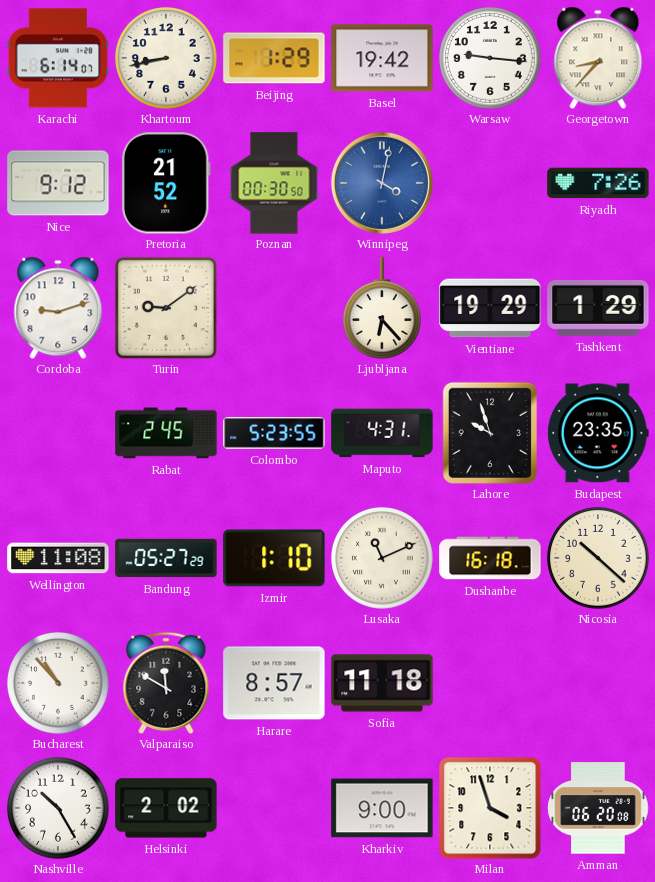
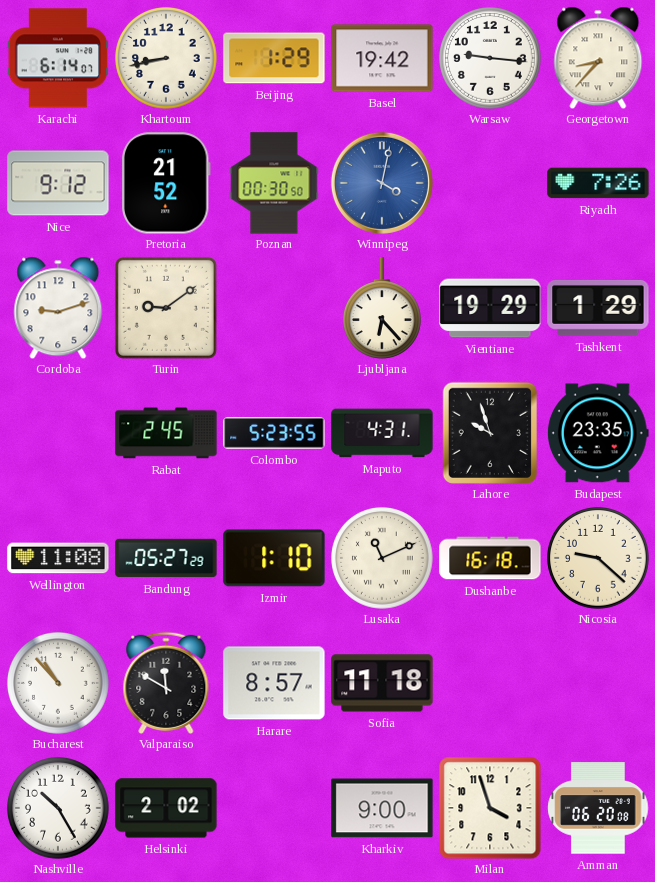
Nicosia: 10:22 -> 9:22 (599, 559)
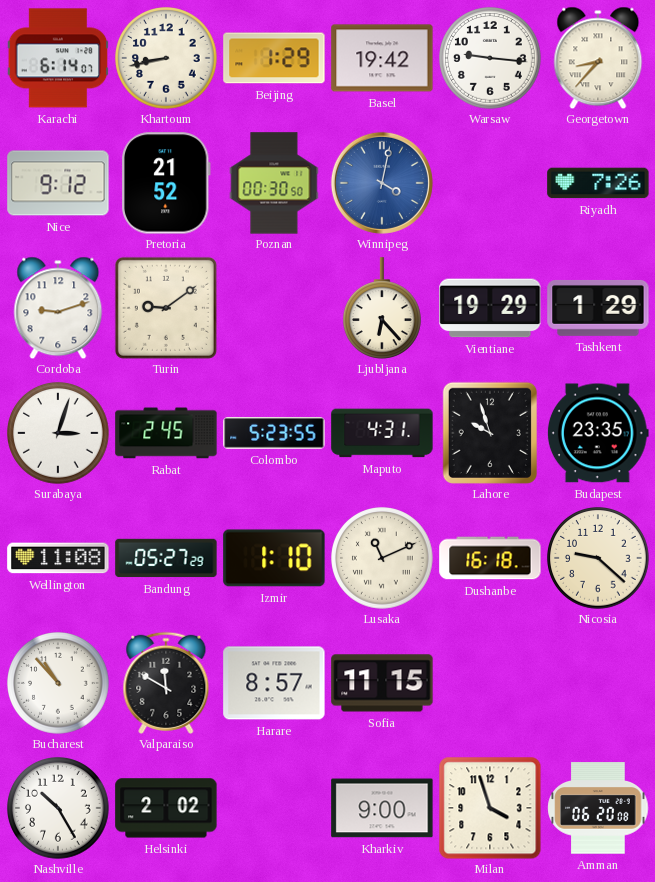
Surabaya: none -> 3:03 (59, 434)
Sofia: 11:18 -> 11:15 (382, 683)
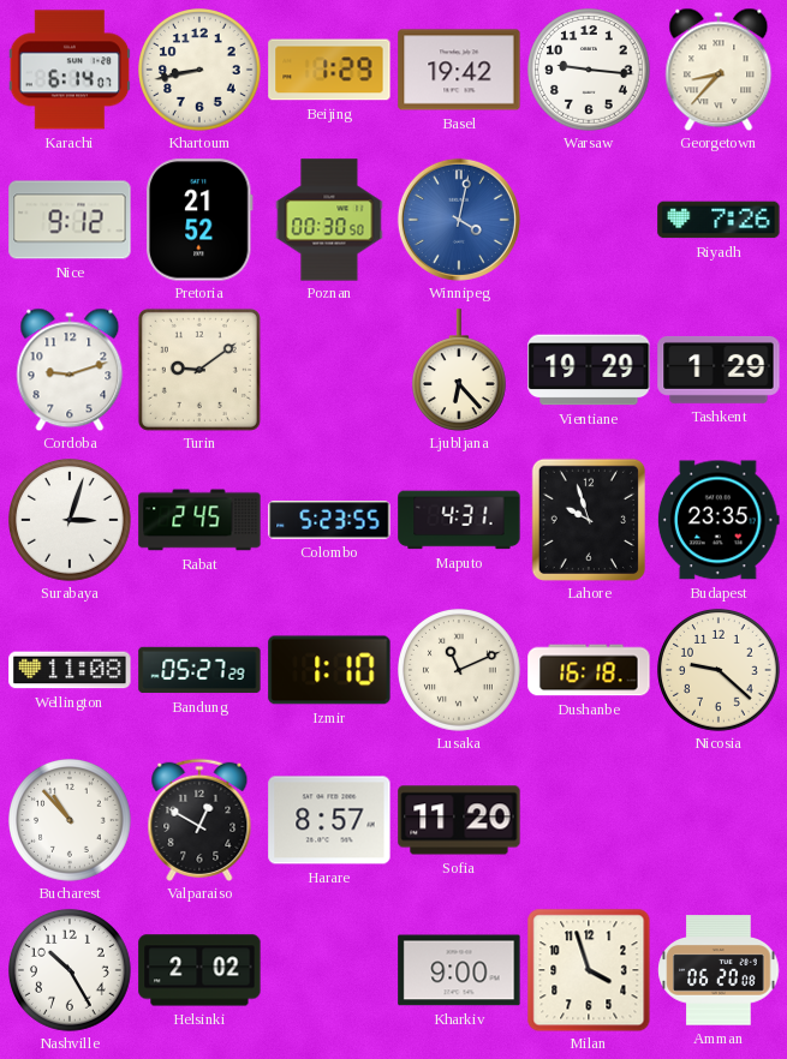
Valparaiso: 11:50 -> 12:50 (199, 820)
Sofia: 11:15 -> 11:20 (459, 820)
